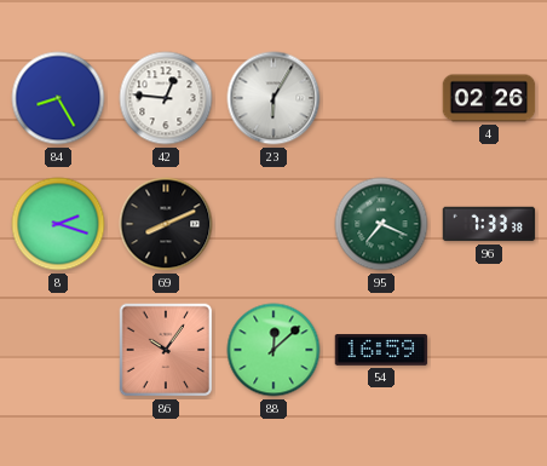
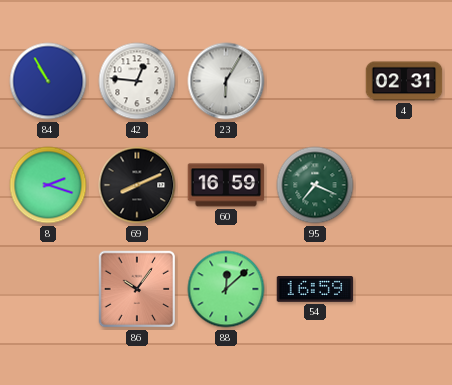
84: 8:25 -> 10:55 (48, 81)
4: 02:26 -> 02:31 (404, 81)
60: none -> 16:59 (226, 185)
96: 7:33 -> none (489, 224)
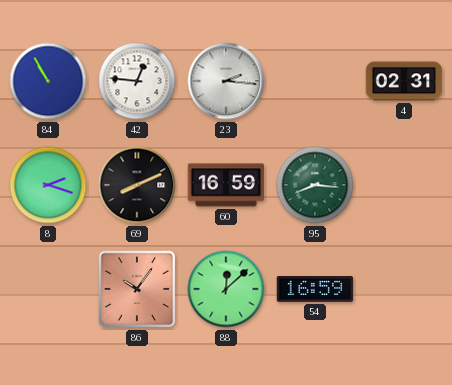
23: 6:05 -> 2:16 (226, 81)
95: 7:19 -> 8:16 (315, 185)
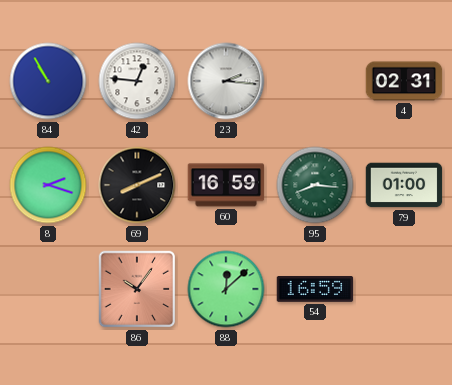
79: none -> 01:00 (404, 185)
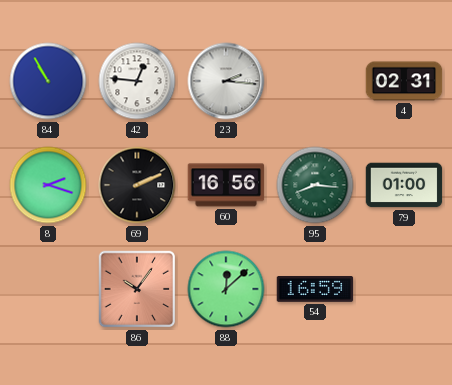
69: 8:11 -> 2:11 (137, 185)
60: 16:59 -> 16:56 (226, 185)
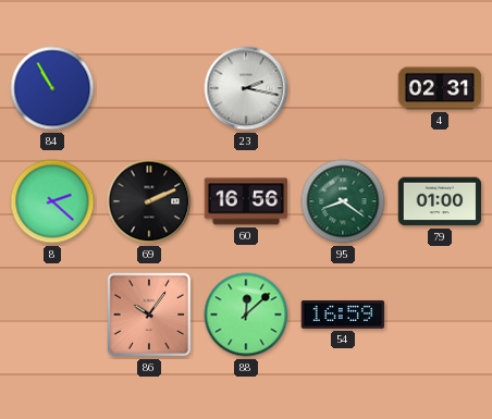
42: 12:46 -> none (137, 81)
23: 2:16 -> 2:17 (246, 88)
8: 2:18 -> 2:22 (52, 201)
95: 8:16 -> 8:21 (343, 201)
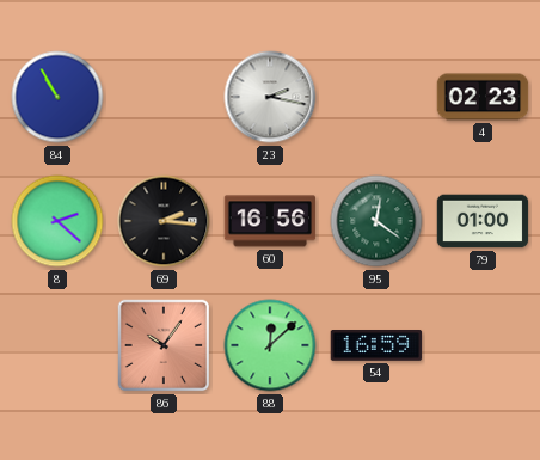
4: 02:31 -> 02:23 (483, 97)
69: 2:11 -> 2:16 (164, 221)
95: 8:21 -> 12:21 (376, 221)
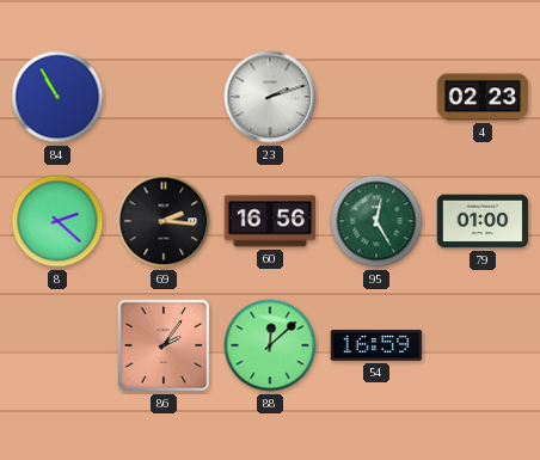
23: 2:17 -> 2:12 (270, 97)
95: 12:21 -> 12:25 (376, 221)
86: 10:06 -> 2:06 (164, 345)
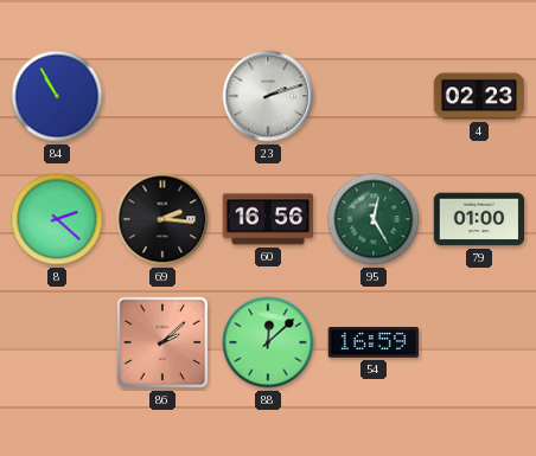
86: 2:06 -> 2:08 (162, 342)
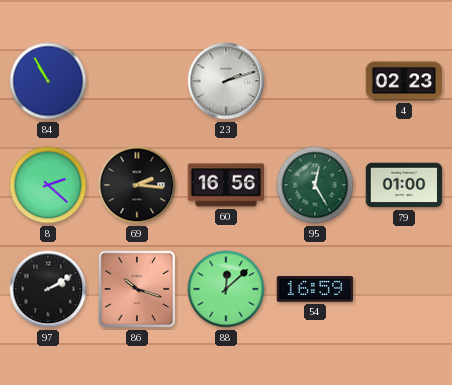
97: none -> 2:10 (48, 289)
86: 2:08 -> 10:18 (137, 289)
